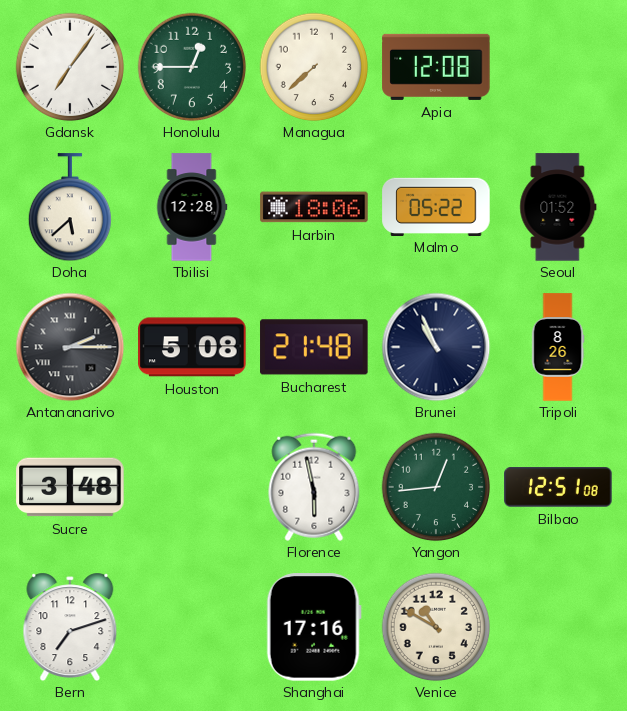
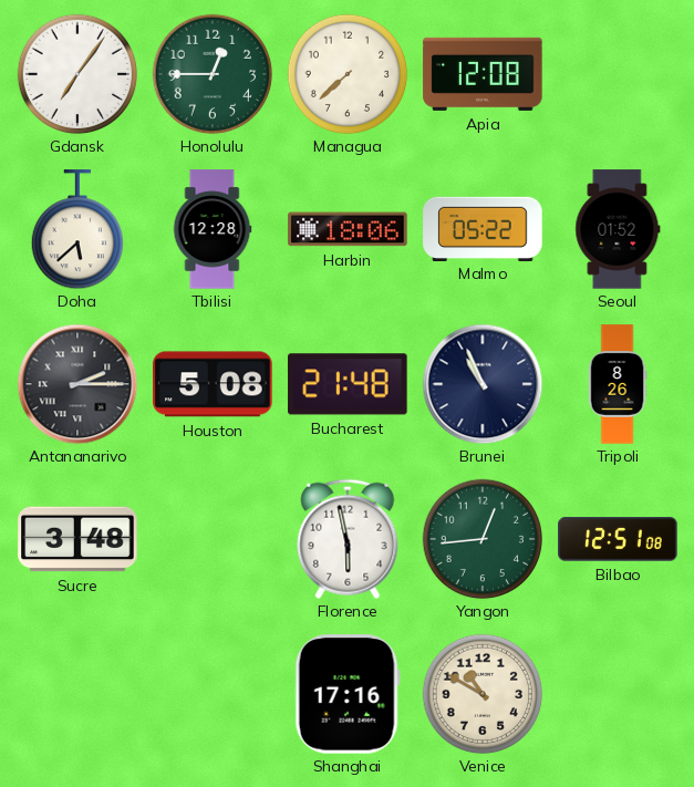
Bern: 7:12 -> none (70, 627)
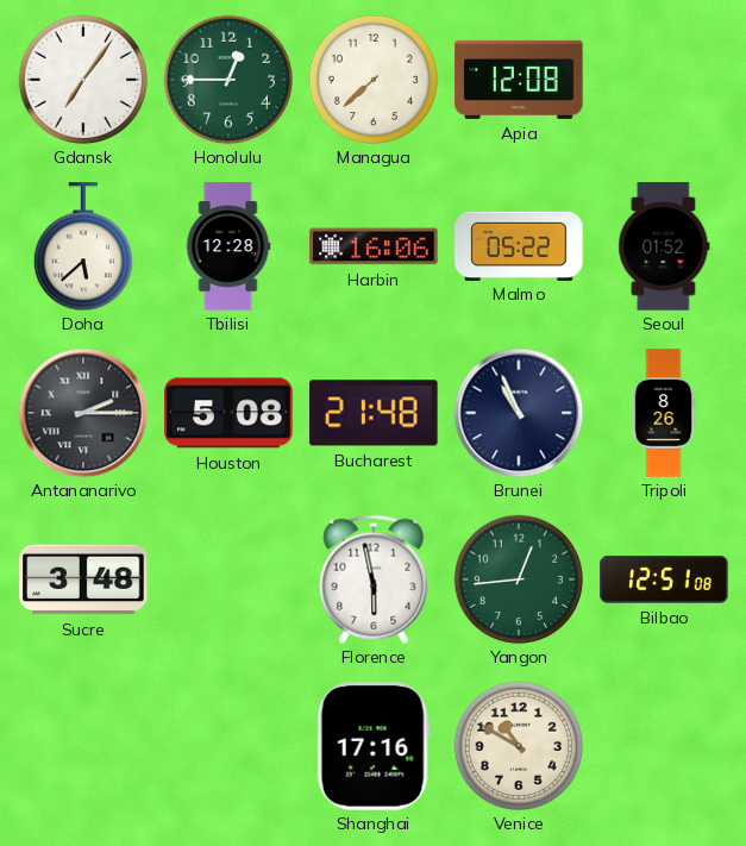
Harbin: 18:06 -> 16:06 (374, 246)
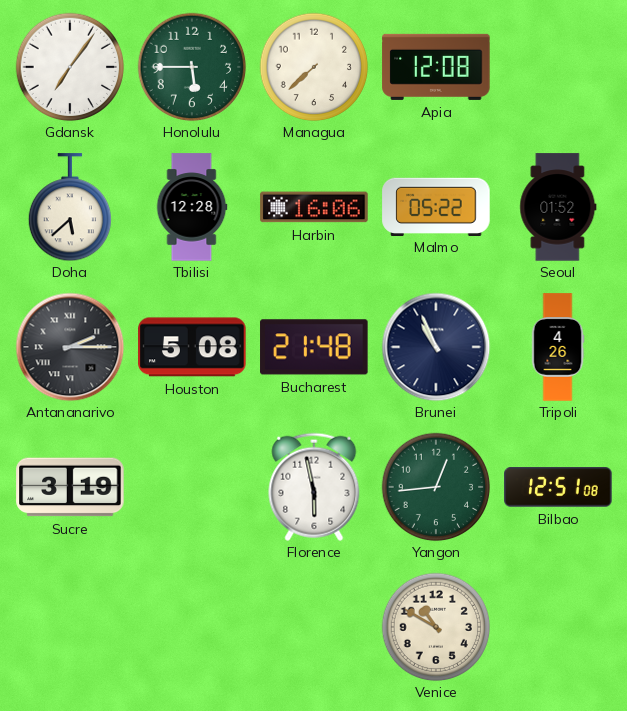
Honolulu: 12:45 -> 5:45 (192, 67)
Tripoli: 8:26 -> 4:26 (558, 347)
Sucre: 3:48 -> 3:19 (70, 487)
Shanghai: 17:16 -> none (374, 746)
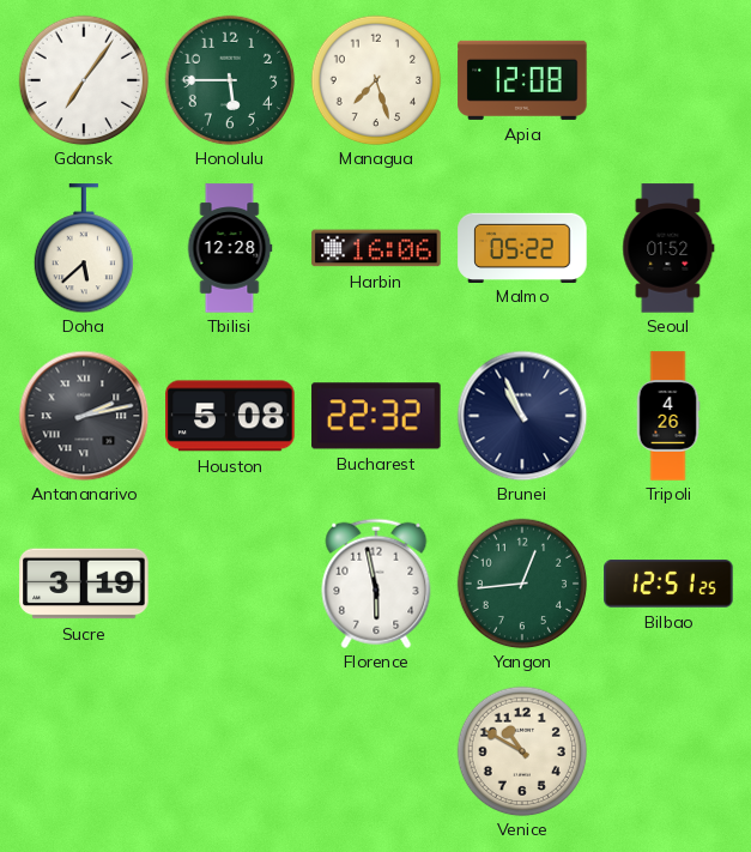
Managua: 7:38 -> 7:27 (376, 80)
Antananarivo: 2:15 -> 2:13 (84, 416)
Bucharest: 21:48 -> 22:32 (376, 416)
Bilbao: 12:51:08 -> 12:51:25 (668, 584)
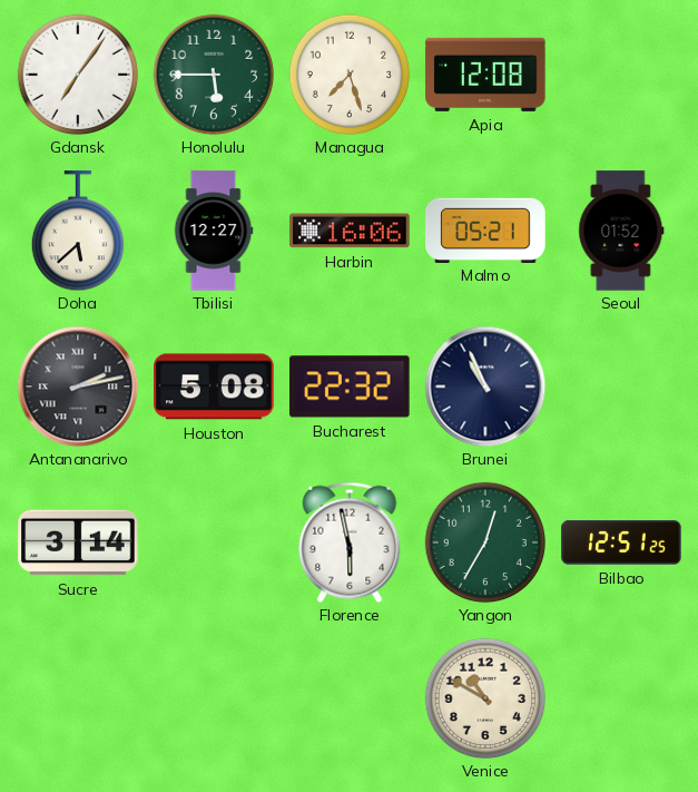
Tbilisi: 12:28 -> 12:27 (214, 231)
Malmo: 05:22 -> 05:21 (485, 229)
Tripoli: 4:26 -> none (668, 416)
Sucre: 3:19 -> 3:14 (78, 542)
Yangon: 12:44 -> 12:35 (485, 542)
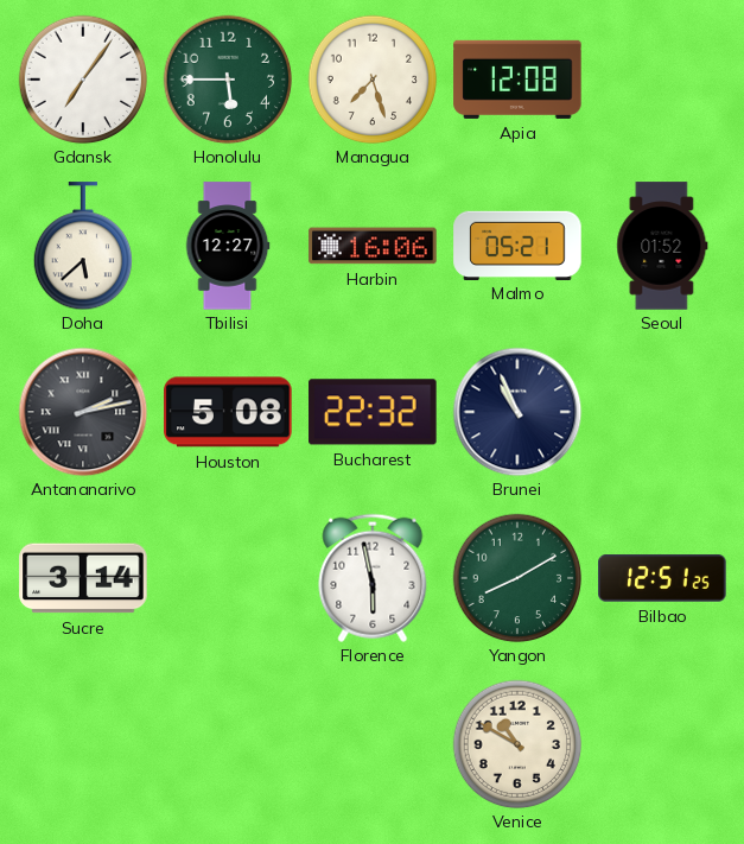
Yangon: 12:35 -> 8:10 (517, 578)
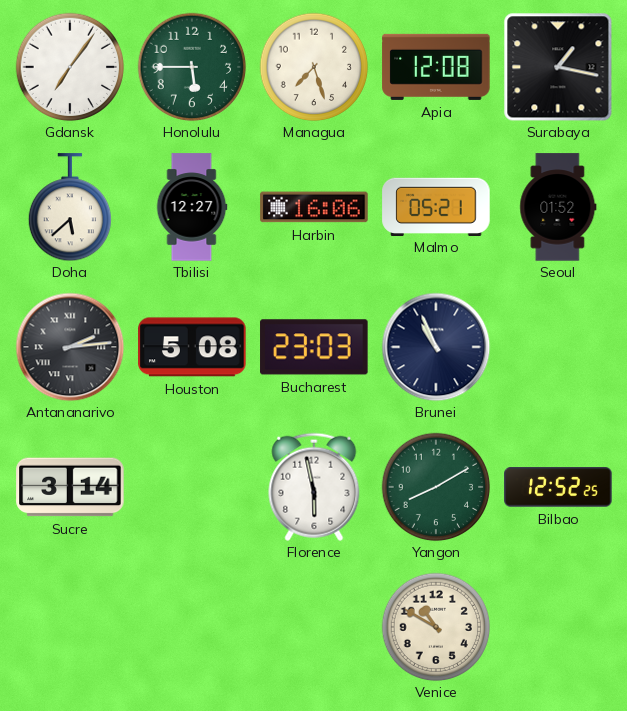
Surabaya: none -> 1:17 (558, 67)
Antananarivo: 2:13 -> 2:14 (70, 347)
Bucharest: 22:32 -> 23:03 (314, 347)
Bilbao: 12:51 -> 12:52 (558, 487)
